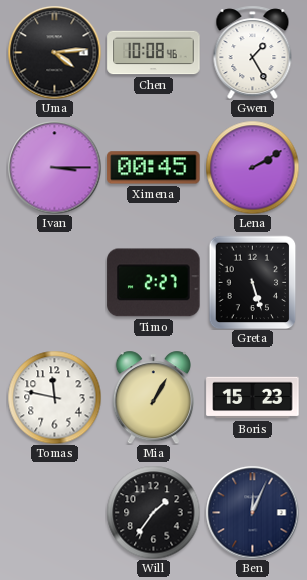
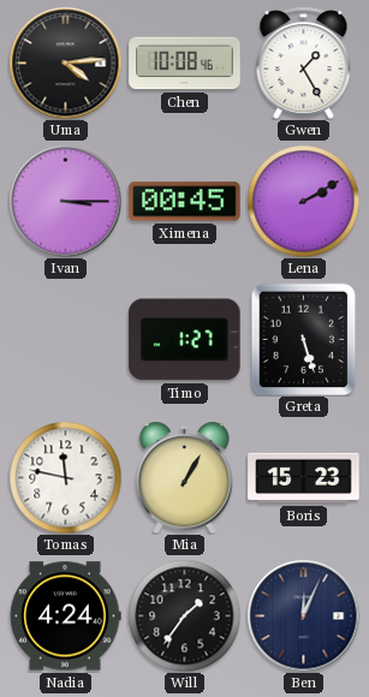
Timo: 2:27 -> 1:27 (185, 340)
Nadia: none -> 4:24 (65, 616)
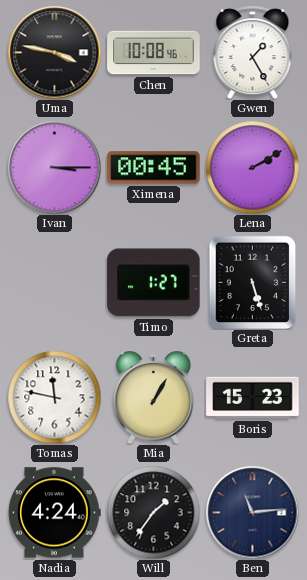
Uma: 4:14 -> 3:47 (54, 52)
Ben: 12:04 -> 11:14 (252, 512)
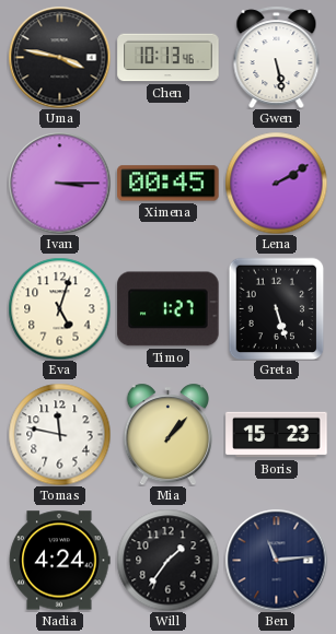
Chen: 10:08 -> 10:13 (169, 58)
Gwen: 1:25 -> 5:28 (277, 57)
Eva: none -> 5:03 (59, 308)
Mia: 1:05 -> 1:07 (167, 434)
